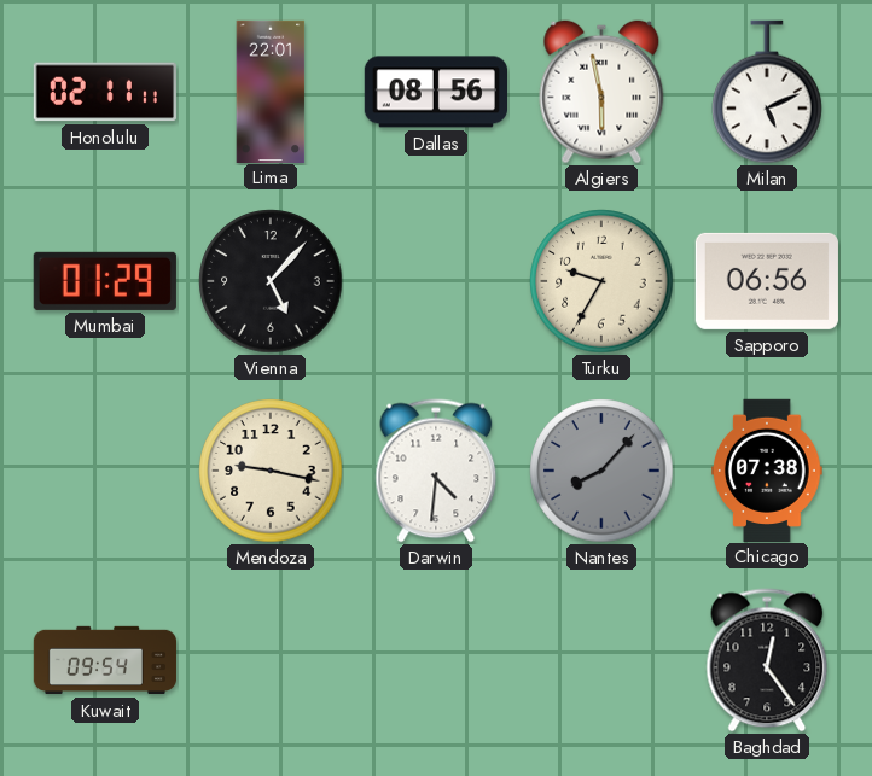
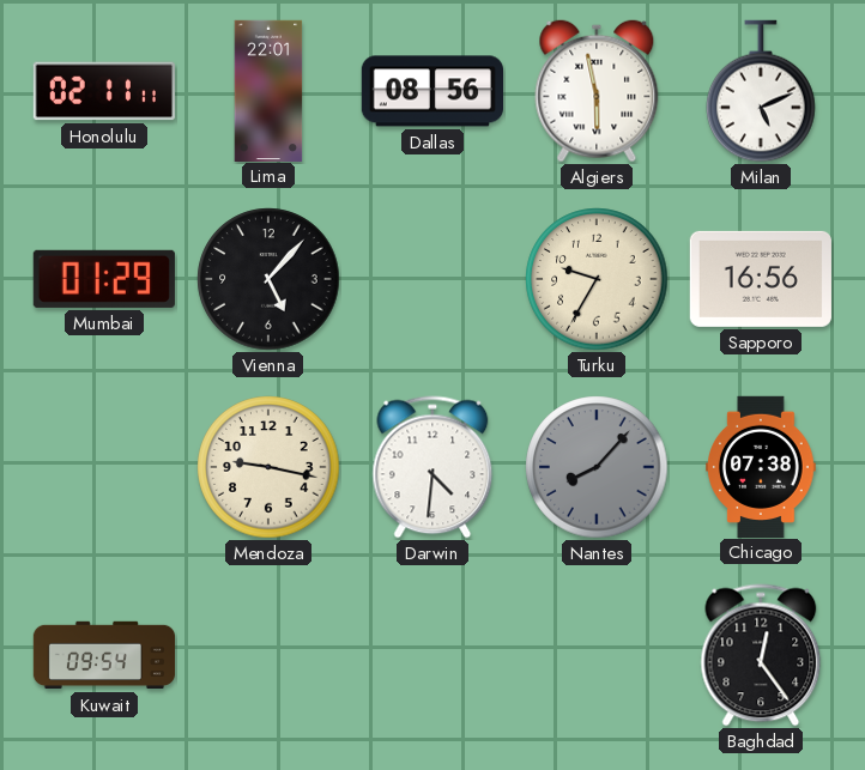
Sapporo: 06:56 -> 16:56 (761, 279)
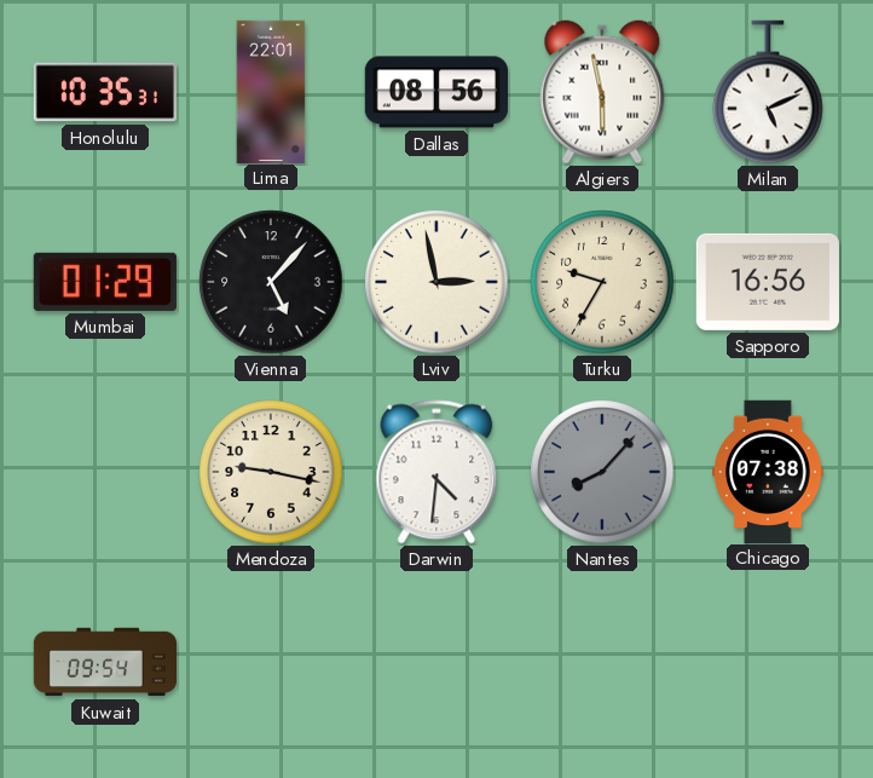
Honolulu: 02:11 -> 10:35 (105, 92)
Lviv: none -> 2:58 (436, 282)
Baghdad: 12:24 -> none (761, 655)
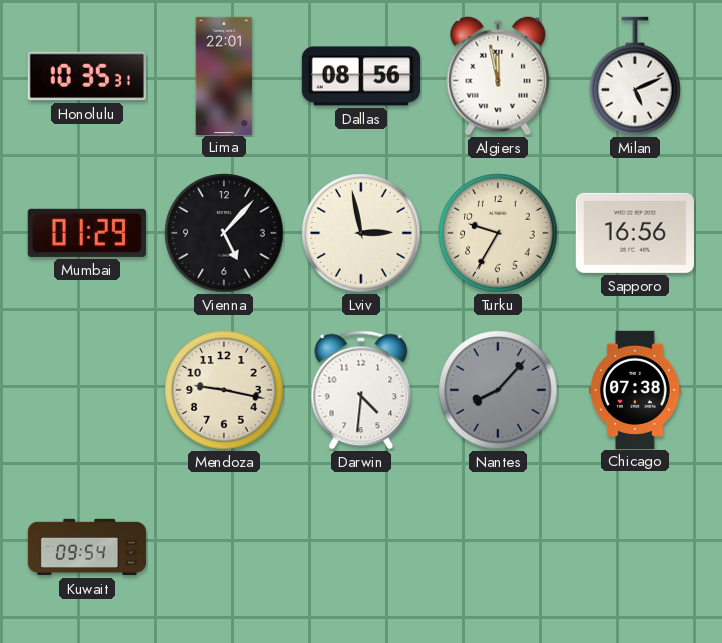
Algiers: 5:58 -> 11:58 (498, 76)
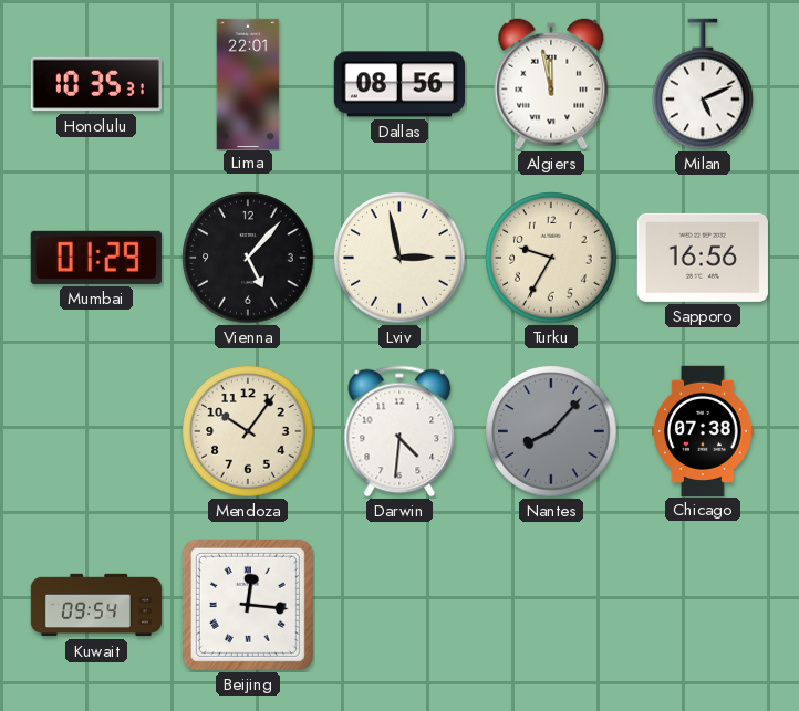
Mendoza: 9:17 -> 10:06 (248, 431)
Beijing: none -> 12:16 (248, 605)
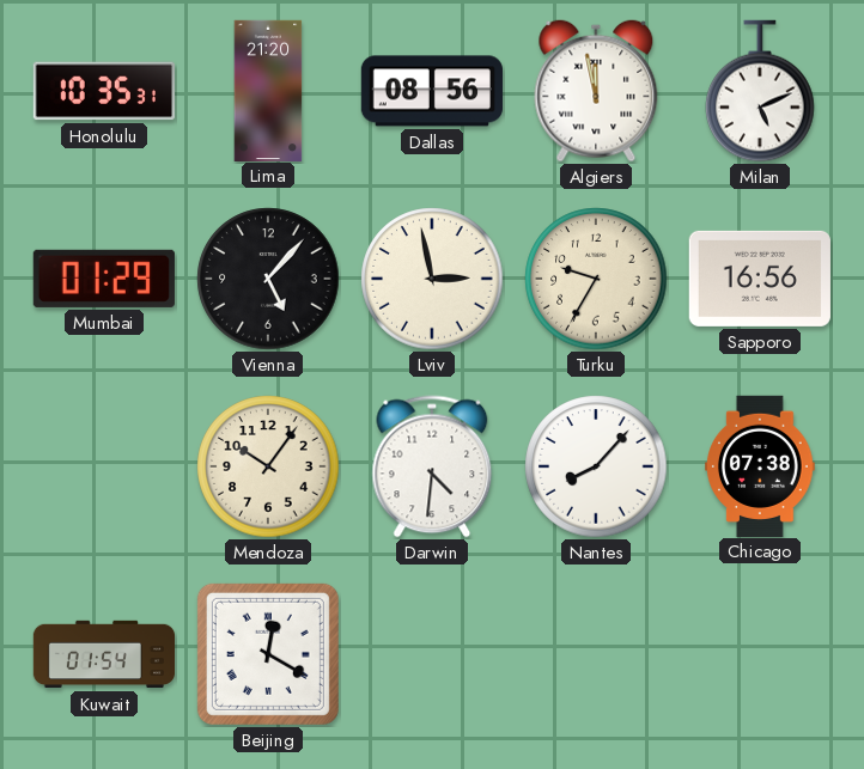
Lima: 22:01 -> 21:20 (268, 90)
Nantes dial: grey -> white (596, 466)
Kuwait: 09:54 -> 01:54 (104, 654)
Beijing: 12:16 -> 12:20 (268, 654)
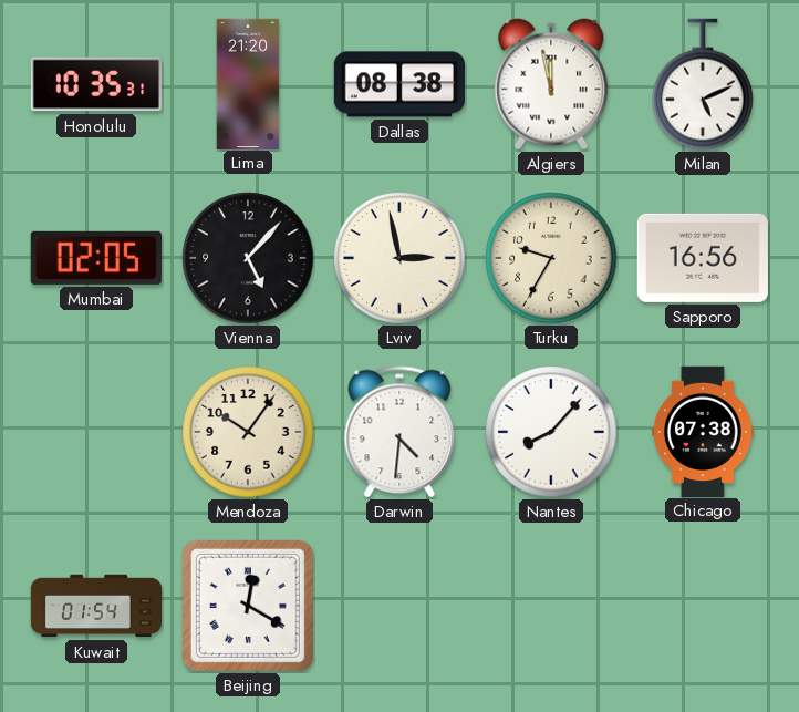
Dallas: 08:56 -> 08:38 (398, 84)
Mumbai: 01:29 -> 02:05 (96, 258)
